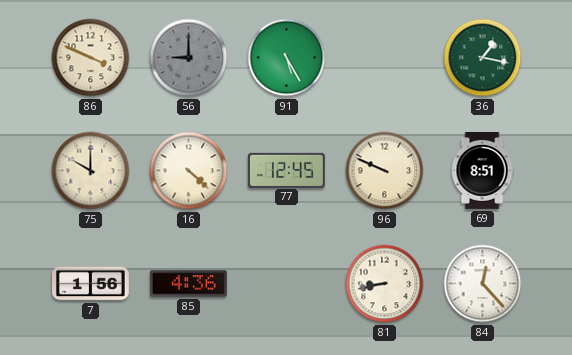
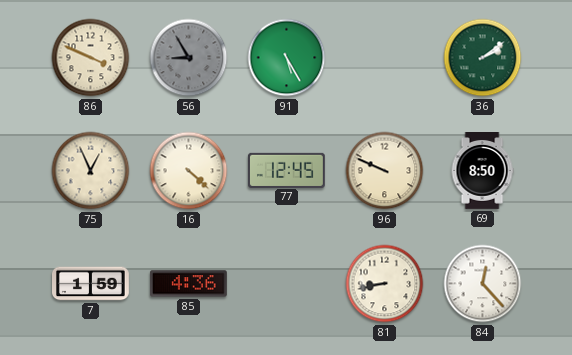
56: 9:00 -> 8:55 (189, 58)
36: 1:17 -> 2:09 (483, 58)
75: 10:00 -> 12:56 (91, 171)
69: 8:51 -> 8:50 (482, 171)
7: 1:56 -> 1:59 (91, 284)
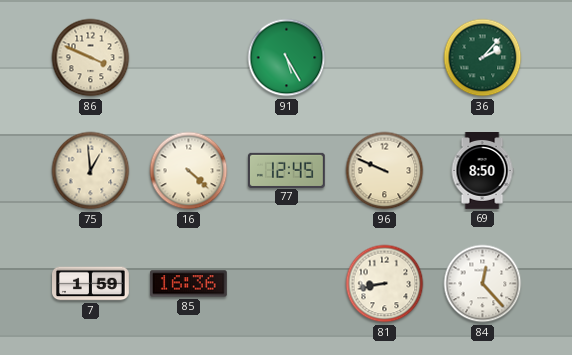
56: 8:55 -> none (189, 58)
36: 2:09 -> 2:07 (483, 58)
75: 12:56 -> 12:59 (91, 171)
85: 4:36 -> 16:36 (188, 284)
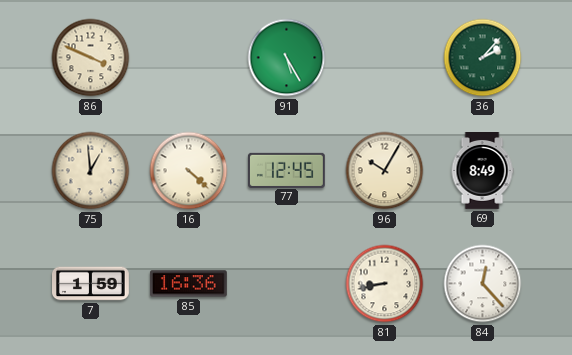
96: 9:49 -> 10:05 (385, 171)
69: 8:50 -> 8:49 (482, 171)
